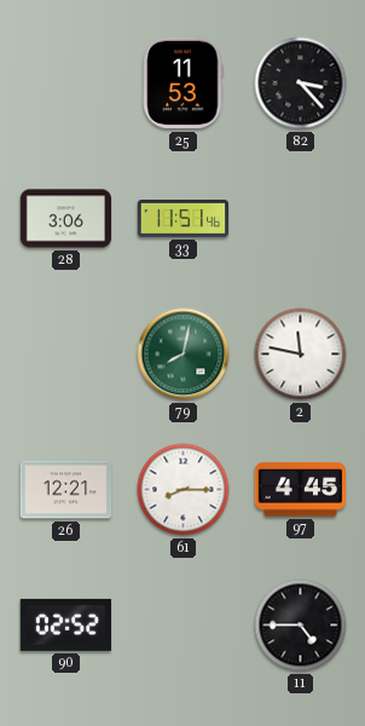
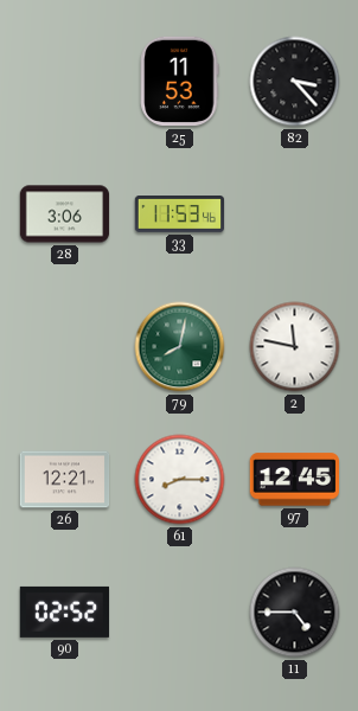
33: 11:51 -> 11:53 (180, 214)
97: 4:45 -> 12:45 (295, 480)
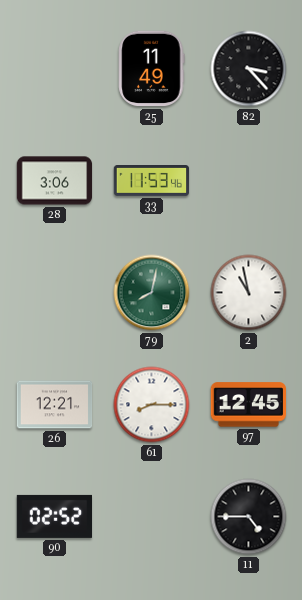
25: 11:53 -> 11:49 (152, 69)
2: 11:47 -> 10:58 (249, 293)
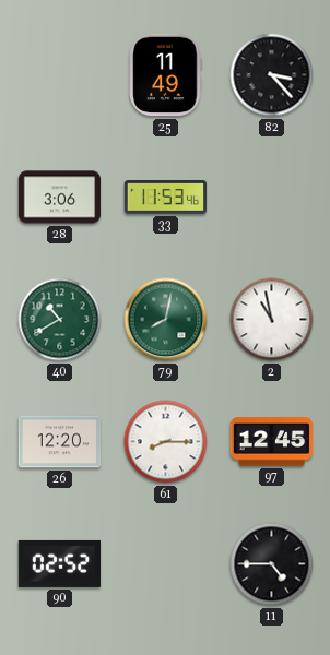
40: none -> 10:40 (60, 320)
26: 12:21 -> 12:20 (60, 442)
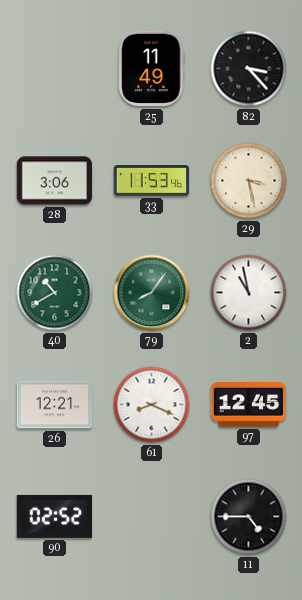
29: none -> 3:28 (249, 181)
79: 8:02 -> 8:06 (152, 293)
26: 12:20 -> 12:21 (55, 405)
61: 8:15 -> 8:19 (152, 405)
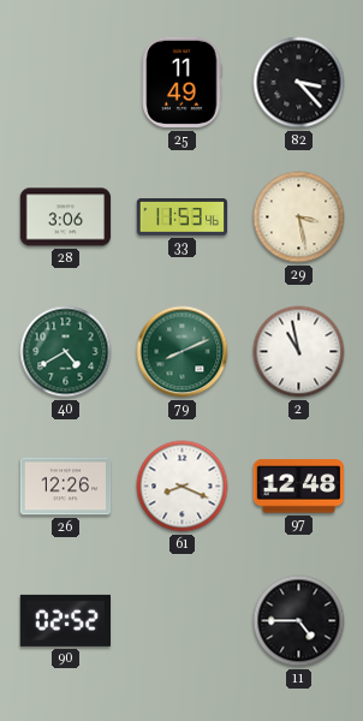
40: 10:40 -> 4:40 (66, 352)
79: 8:06 -> 8:11 (183, 352)
26: 12:21 -> 12:26 (66, 487)
97: 12:45 -> 12:48 (299, 487)
